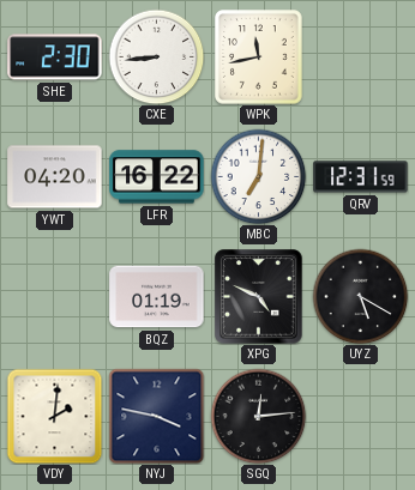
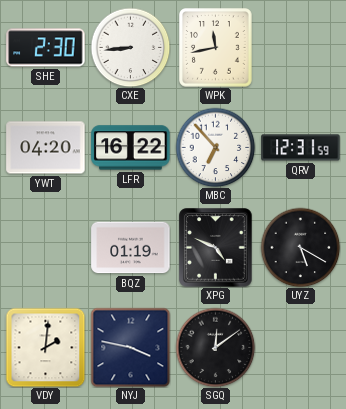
MBC: 7:01 -> 6:53 (215, 147)
SGQ: 12:14 -> 12:09 (215, 347)
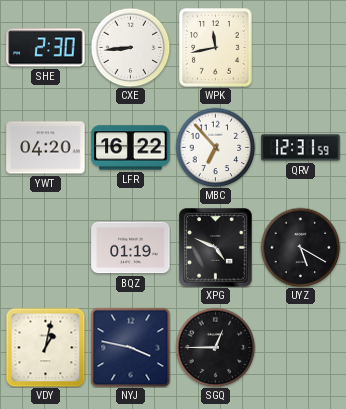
VDY: 2:01 -> 1:02 (45, 347)
SGQ: 12:09 -> 12:45 (215, 347)
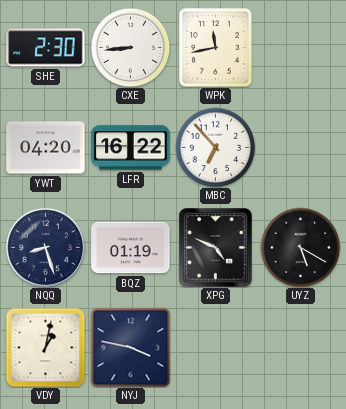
QRV: 12:31 -> none (301, 148)
NQQ: none -> 8:27 (45, 247)
SGQ: 12:45 -> none (215, 347)
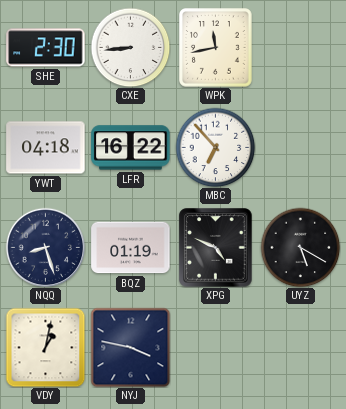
YWT: 04:20 -> 04:18 (46, 148)
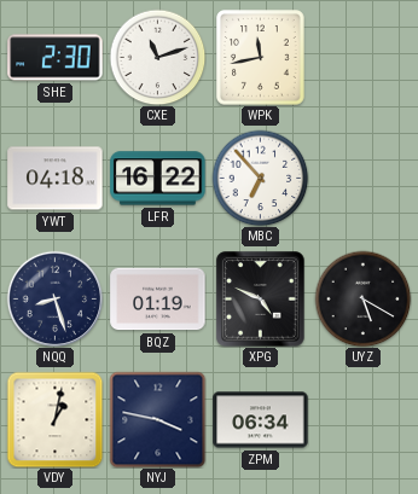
CXE: 8:44 -> 11:12 (157, 57)
ZPM: none -> 06:34 (261, 420)
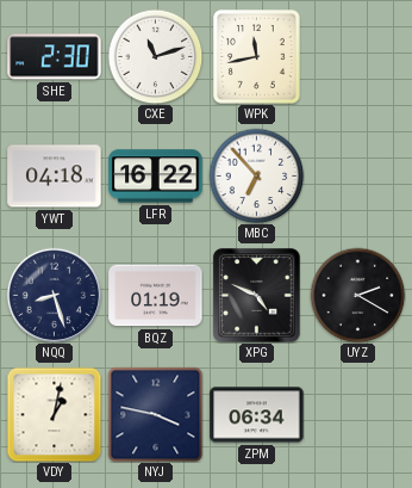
UYZ: 5:20 -> 2:20 (357, 295)
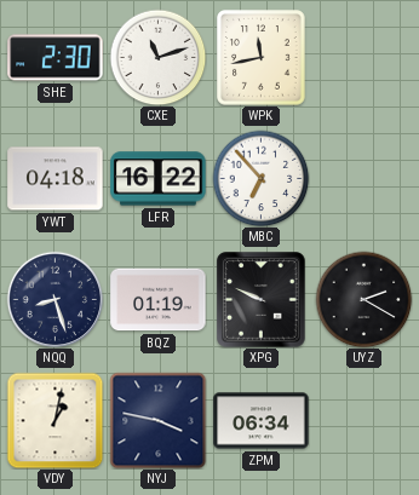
XPG: 4:49 -> 9:49 (262, 300)
